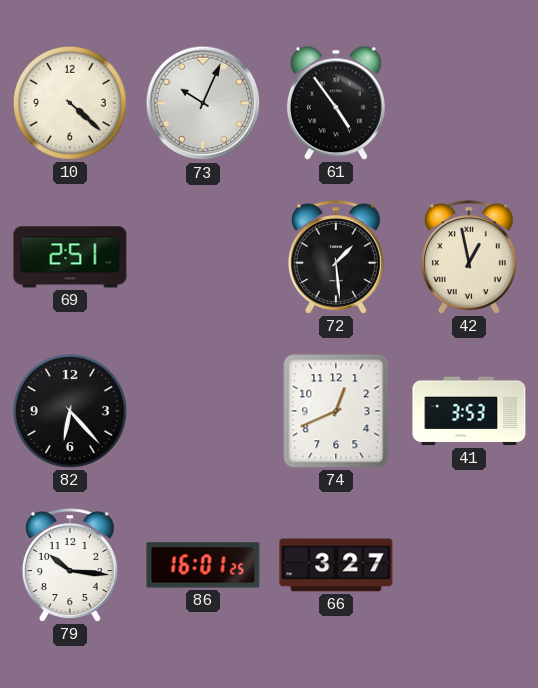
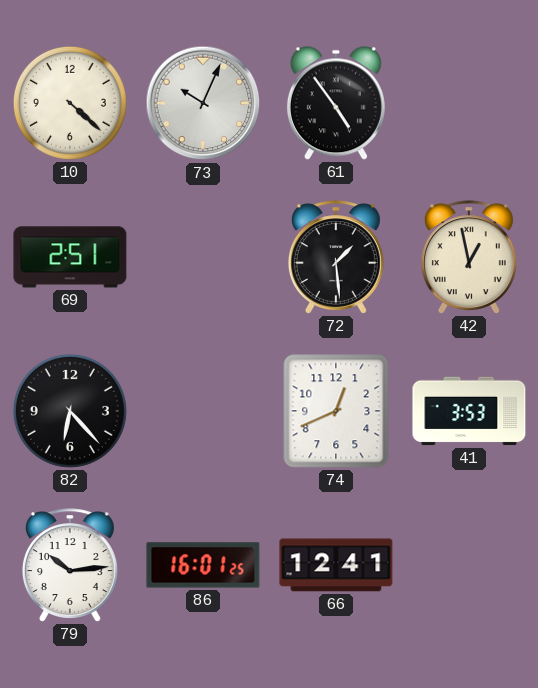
79: 10:16 -> 10:14 (70, 565)
66: 3:27 -> 12:41 (336, 565)
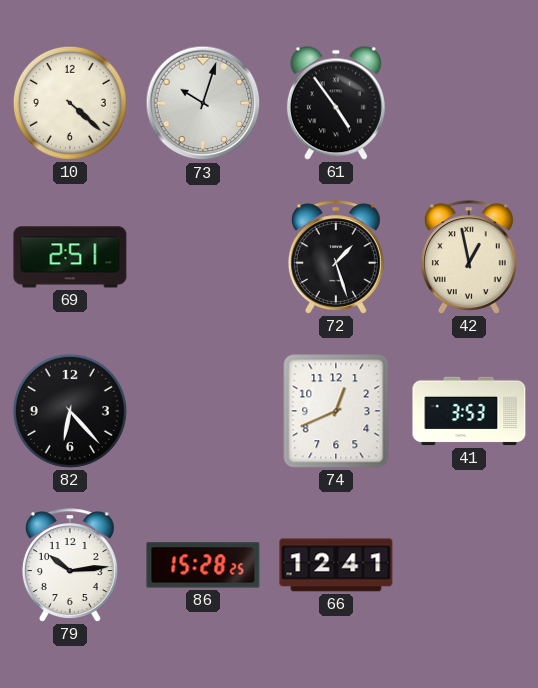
73: 10:04 -> 10:03 (203, 103)
72: 1:29 -> 1:27 (336, 257)
86: 16:01 -> 15:28 (203, 565)
